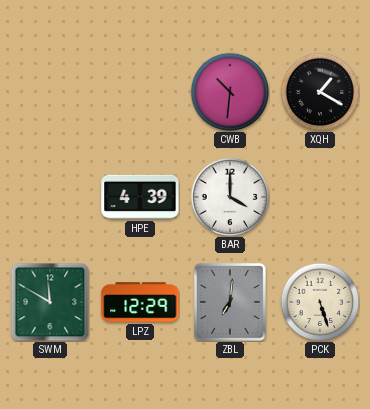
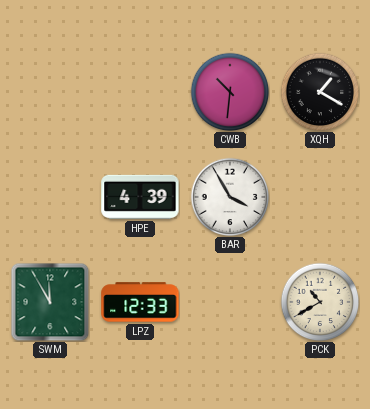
BAR: 4:00 -> 3:55 (230, 197)
SWM: 11:50 -> 11:55 (50, 302)
LPZ: 12:29 -> 12:33 (140, 302)
ZBL: 7:01 -> none (231, 303)
PCK: 5:27 -> 10:40 (320, 302)
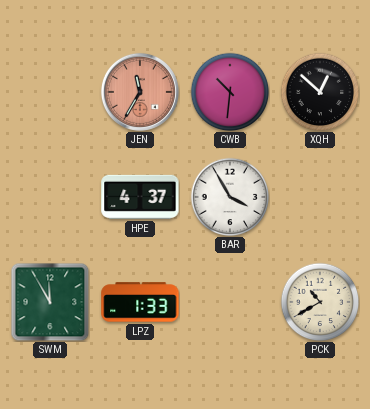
JEN: none -> 11:35 (140, 92)
XQH: 1:20 -> 12:52 (320, 92)
HPE: 4:39 -> 4:37 (140, 197)
LPZ: 12:33 -> 1:33 (140, 302)
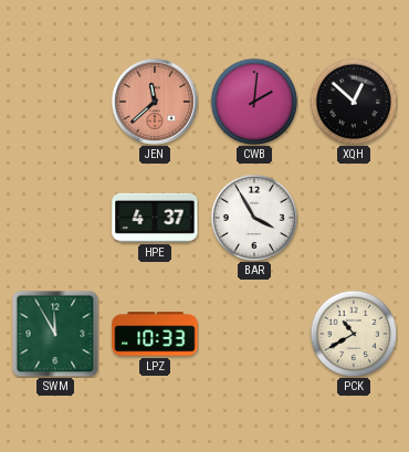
JEN: 11:35 -> 11:38 (155, 102)
CWB: 10:31 -> 2:01 (254, 102)
LPZ: 1:33 -> 10:33 (155, 334)
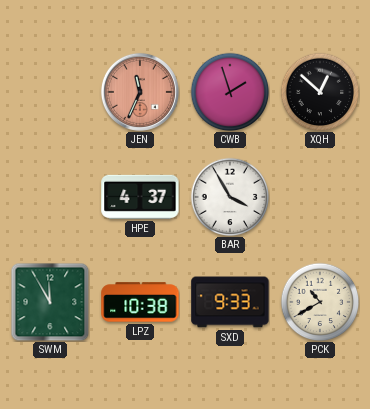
JEN: 11:38 -> 11:34 (140, 92)
CWB: 2:01 -> 1:57 (230, 92)
LPZ: 10:33 -> 10:38 (140, 302)
SXD: none -> 9:33 (230, 302)
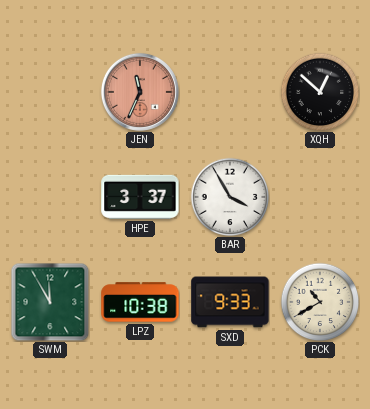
CWB: 1:57 -> none (230, 92)
HPE: 4:37 -> 3:37 (140, 197)
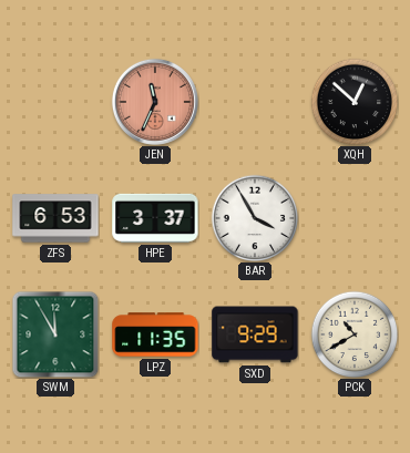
ZFS: none -> 6:53 (55, 218)
LPZ: 10:38 -> 11:35 (155, 334)
SXD: 9:33 -> 9:29 (255, 334)
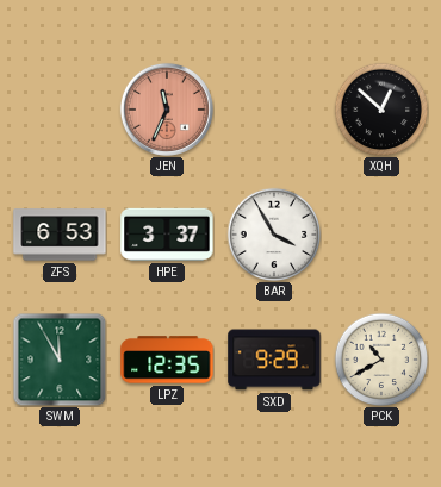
LPZ: 11:35 -> 12:35 (167, 360)
